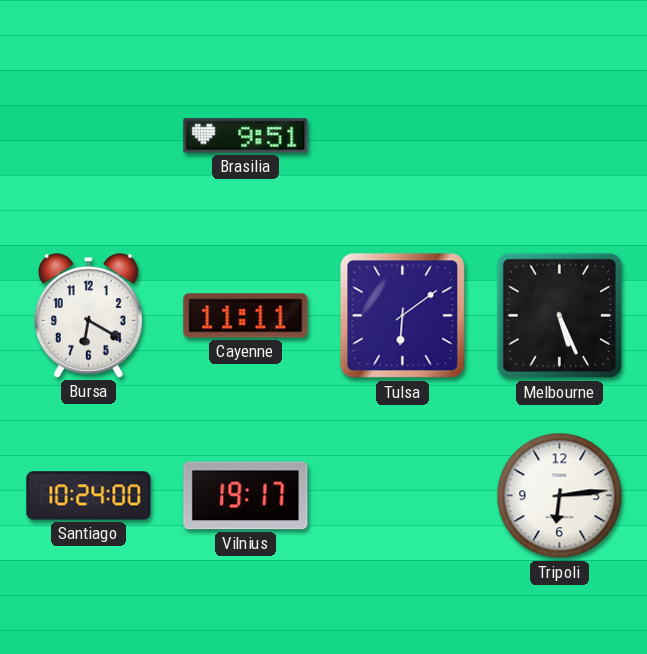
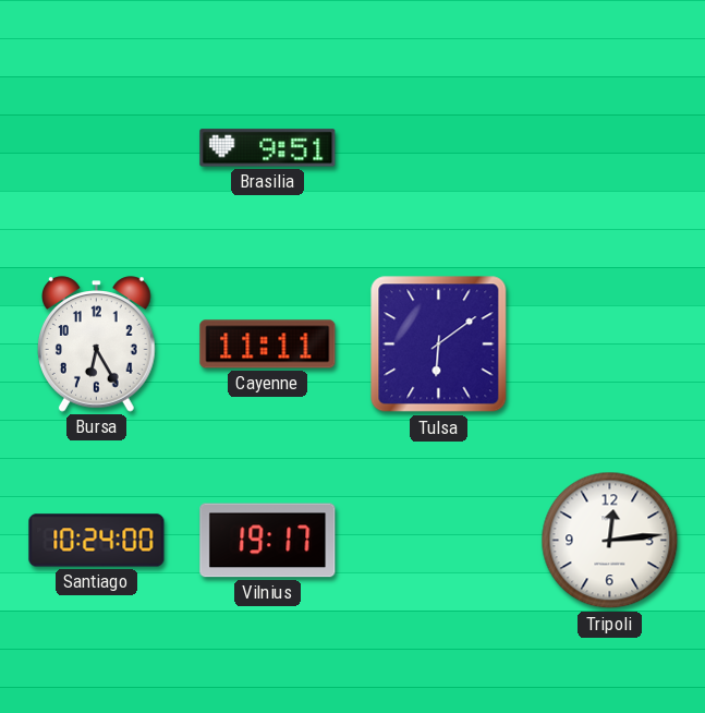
Bursa: 6:20 -> 6:25 (97, 345)
Melbourne: 5:26 -> none (560, 316)
Tripoli: 6:14 -> 12:14 (610, 541)
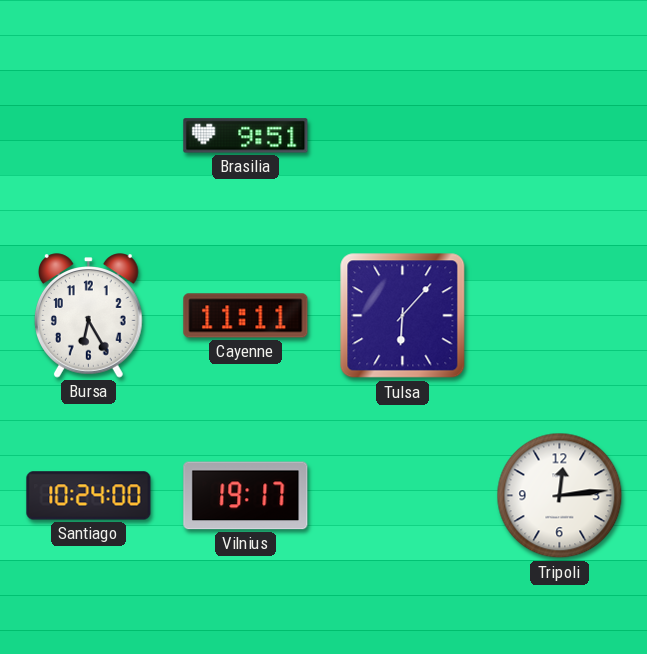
Tulsa: 6:09 -> 6:07 (403, 316)
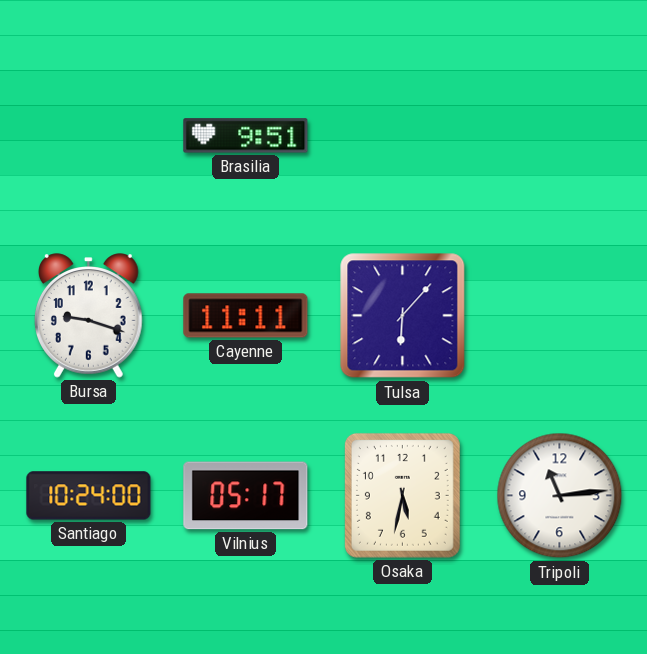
Bursa: 6:25 -> 9:18 (89, 316)
Vilnius: 19:17 -> 05:17 (246, 496)
Osaka: none -> 5:32 (402, 495)
Tripoli: 12:14 -> 11:14 (560, 496)
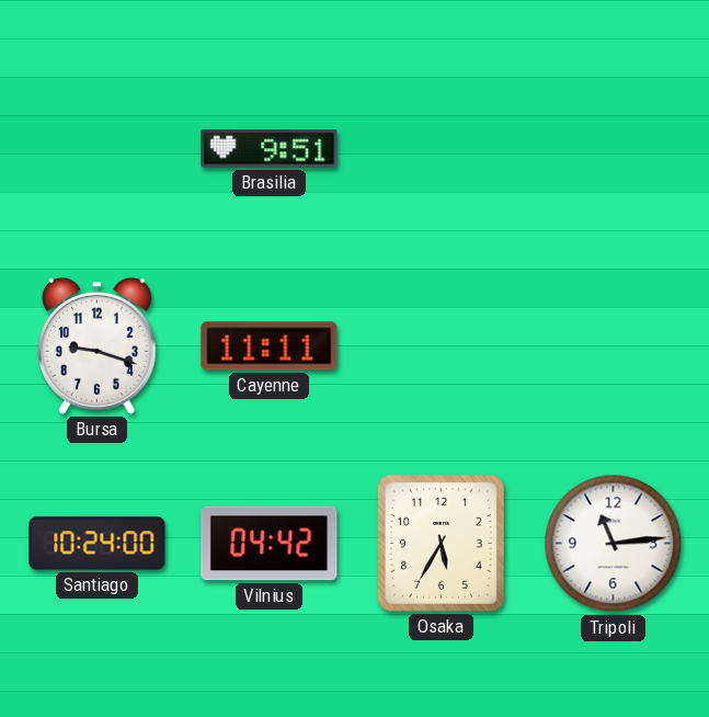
Tulsa: 6:07 -> none (403, 316)
Vilnius: 05:17 -> 04:42 (270, 544)
Osaka: 5:32 -> 5:35 (441, 543)
